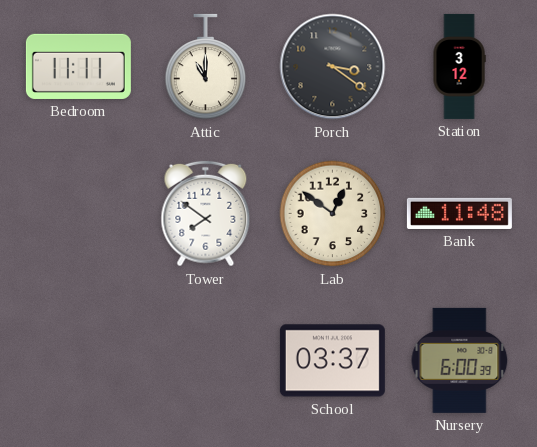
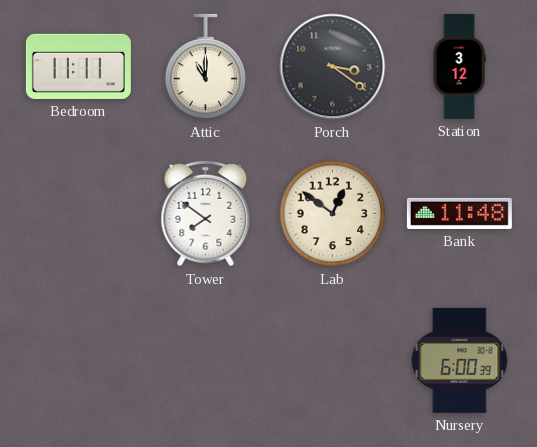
School: 03:37 -> none (332, 361)
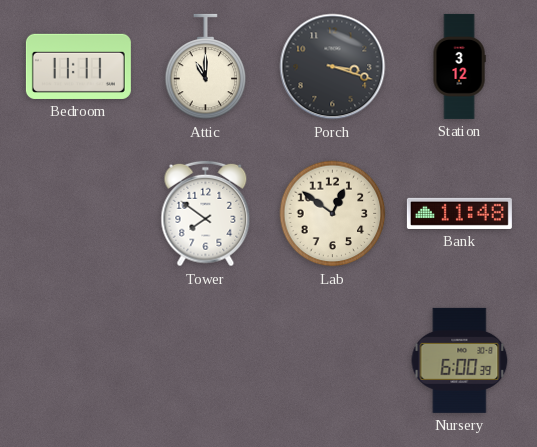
Porch: 3:21 -> 3:18 (333, 67)
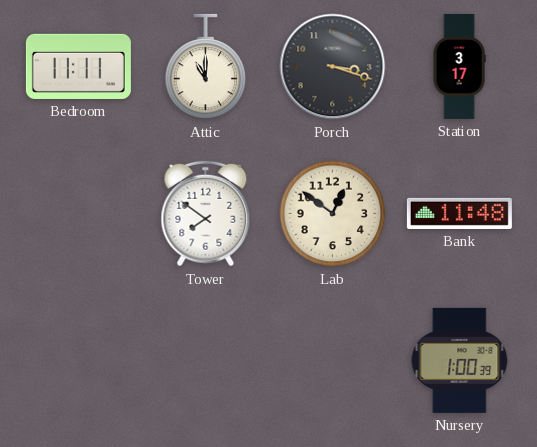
Station: 3:12 -> 3:17 (459, 66)
Nursery: 6:00 -> 1:00 (460, 360)
